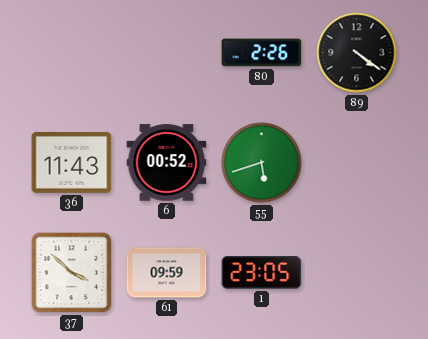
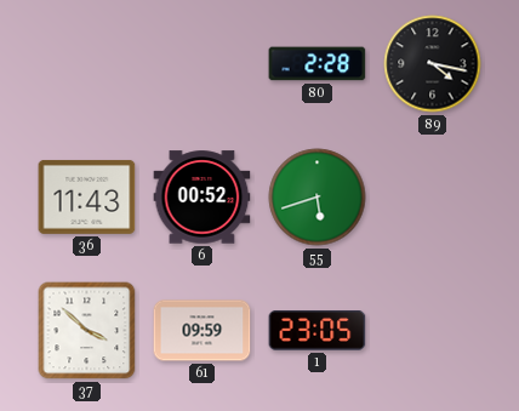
80: 2:26 -> 2:28 (318, 64)
89: 4:21 -> 4:17 (433, 64)
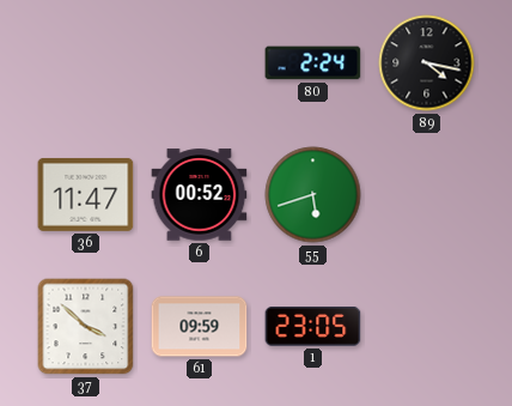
80: 2:28 -> 2:24 (313, 63)
36: 11:43 -> 11:47 (86, 194)
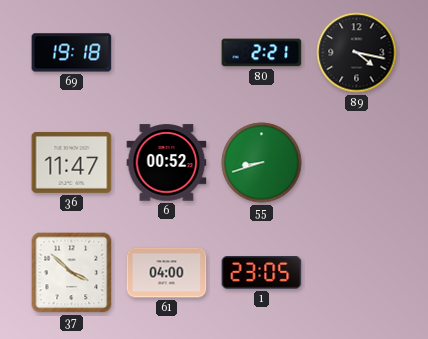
69: none -> 19:18 (72, 53)
80: 2:24 -> 2:21 (262, 53)
55: 5:42 -> 8:42 (262, 163)
61: 09:59 -> 04:00 (167, 273)
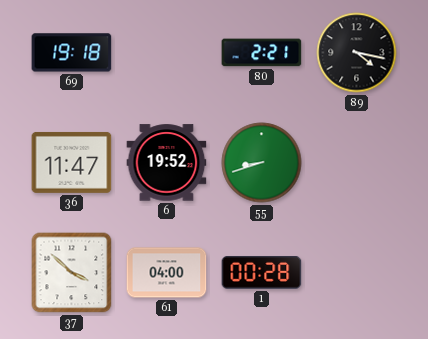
6: 00:52 -> 19:52 (167, 163)
1: 23:05 -> 00:28 (262, 273)
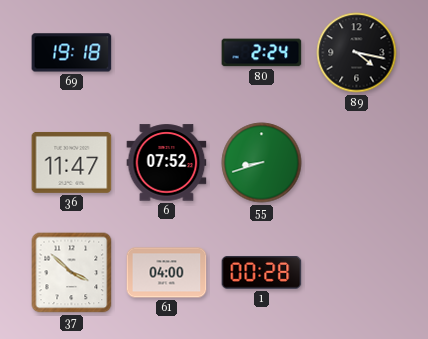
80: 2:21 -> 2:24 (262, 53)
6: 19:52 -> 07:52 (167, 163)
